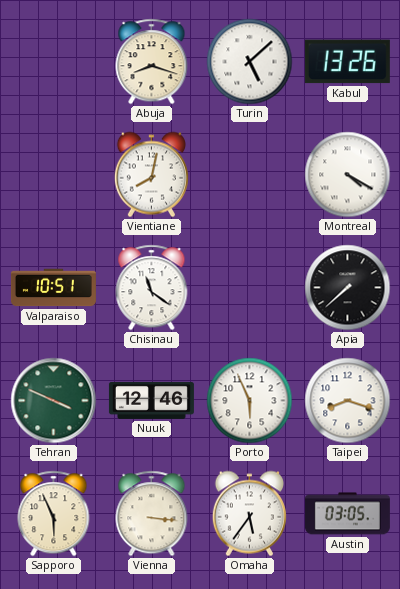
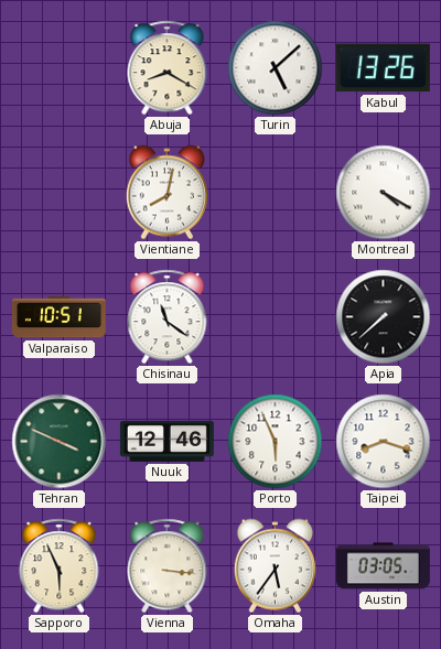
Abuja: 8:18 -> 8:20 (168, 68)
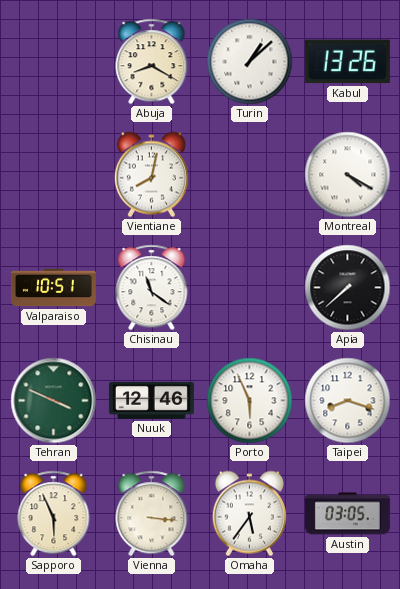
Turin: 5:08 -> 1:08 (250, 62)
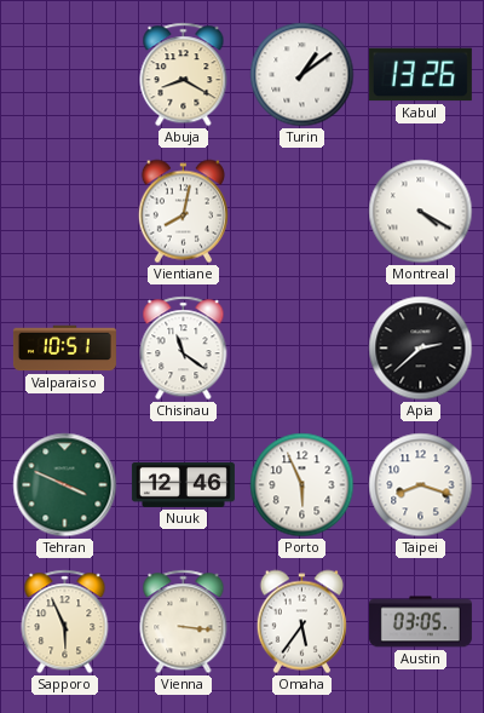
Turin: 1:08 -> 1:09 (302, 75)
Apia: 7:38 -> 2:38 (421, 349)
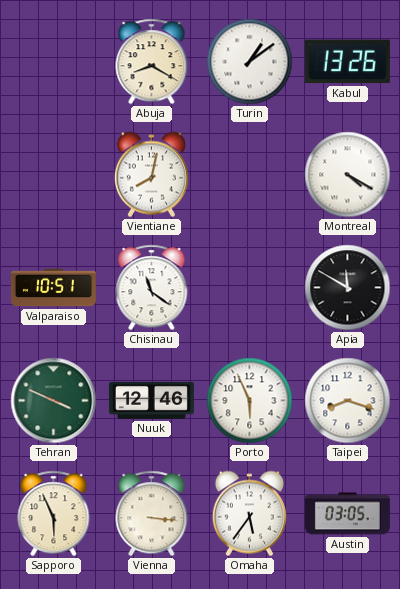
Apia: 2:38 -> 11:50 (348, 288)
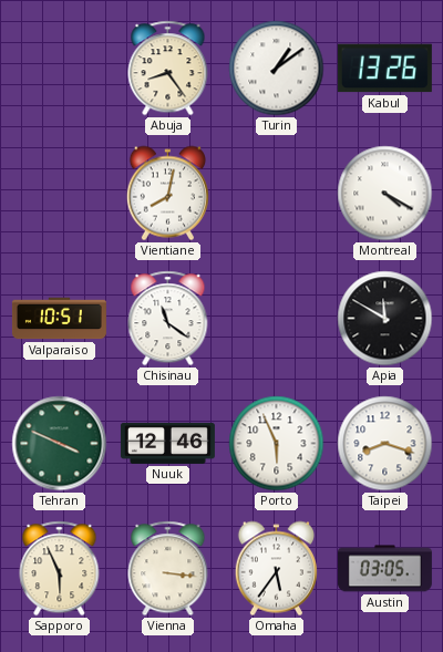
Abuja: 8:20 -> 8:24 (168, 69)
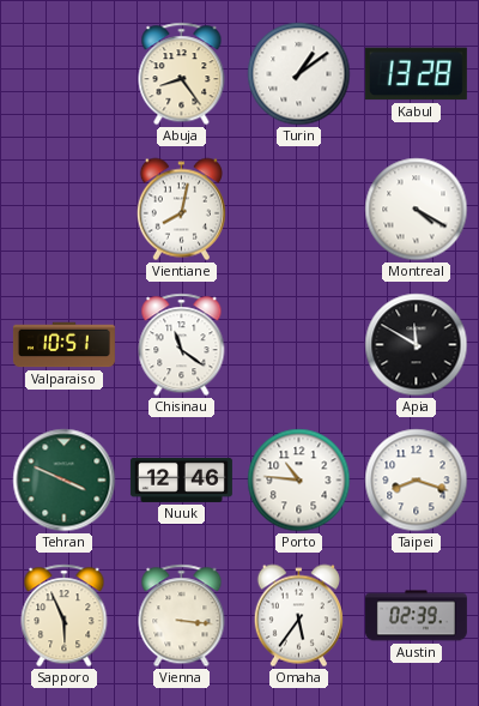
Kabul: 13:26 -> 13:28 (416, 74)
Porto: 5:56 -> 10:46 (299, 481)
Austin: 03:05 -> 02:39 (416, 616)
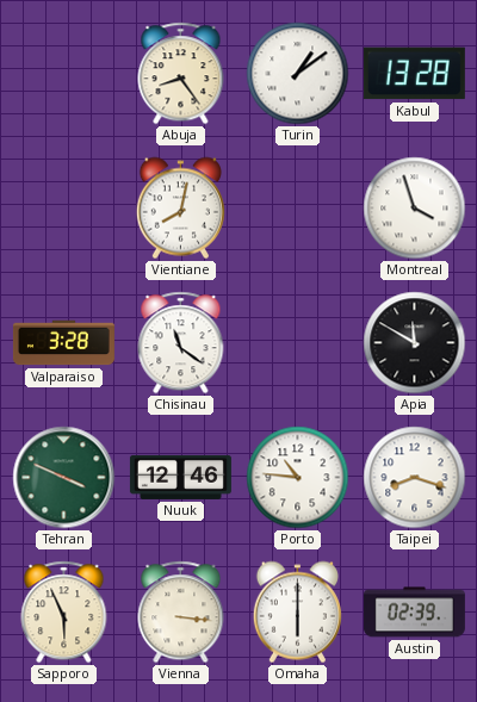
Montreal: 4:20 -> 3:57 (415, 209)
Valparaiso: 10:51 -> 3:28 (63, 343)
Omaha: 5:36 -> 6:00 (297, 613)
